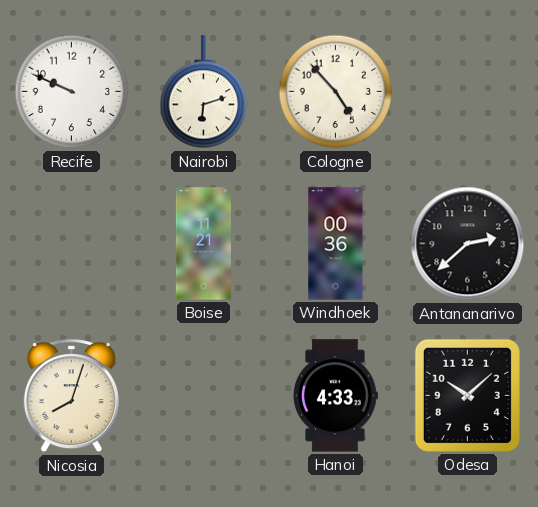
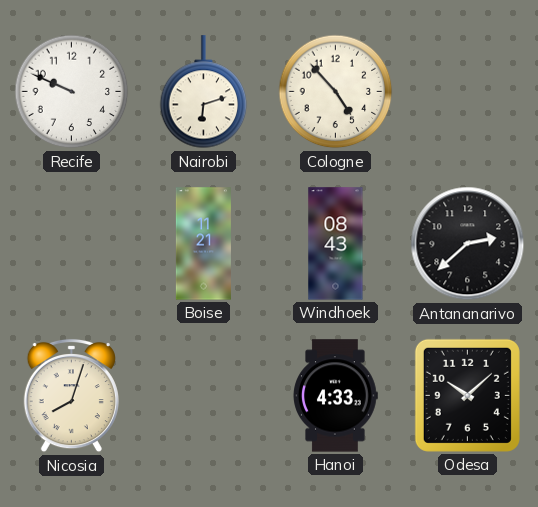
Windhoek: 00:36 -> 08:43 (336, 244)
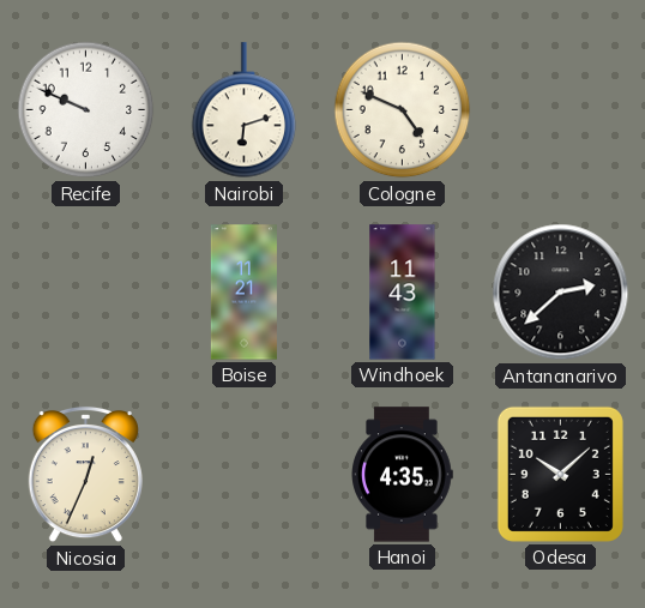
Cologne: 4:53 -> 4:49 (403, 110)
Windhoek: 08:43 -> 11:43 (403, 293)
Nicosia: 8:03 -> 12:34 (85, 475)
Hanoi: 4:33 -> 4:35 (402, 475)
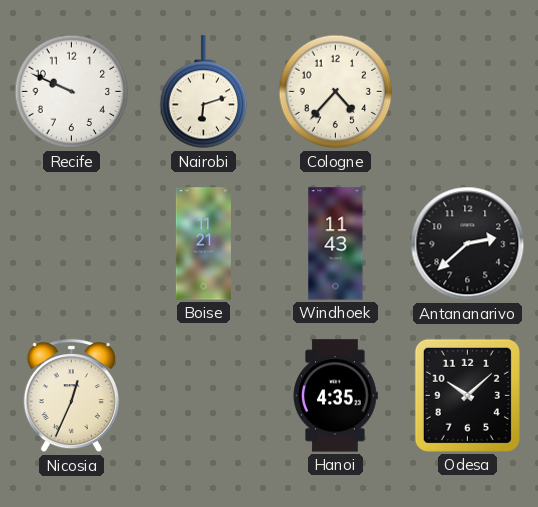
Cologne: 4:49 -> 4:37 (336, 92)
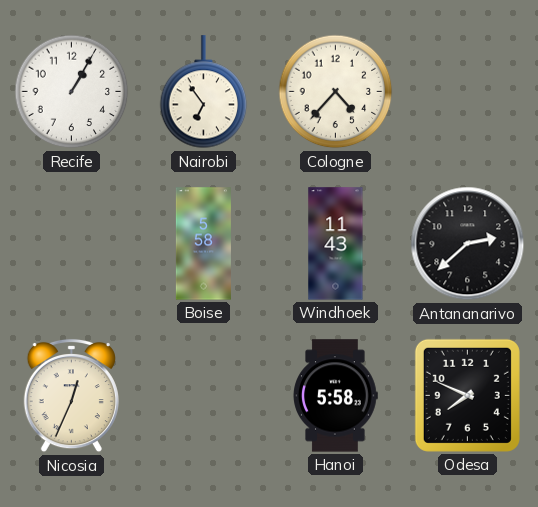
Recife: 9:49 -> 1:05 (72, 92)
Nairobi: 6:12 -> 6:54 (204, 92)
Boise: 11:21 -> 5:58 (203, 244)
Hanoi: 4:35 -> 5:58 (335, 396)
Odesa: 10:08 -> 7:49 (467, 395)
